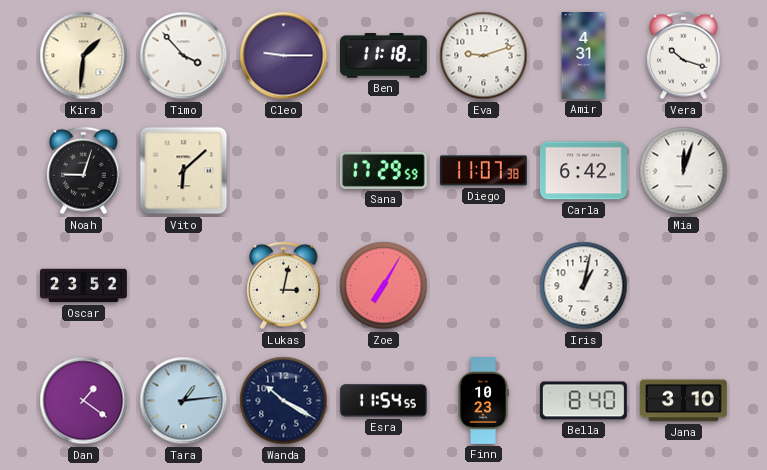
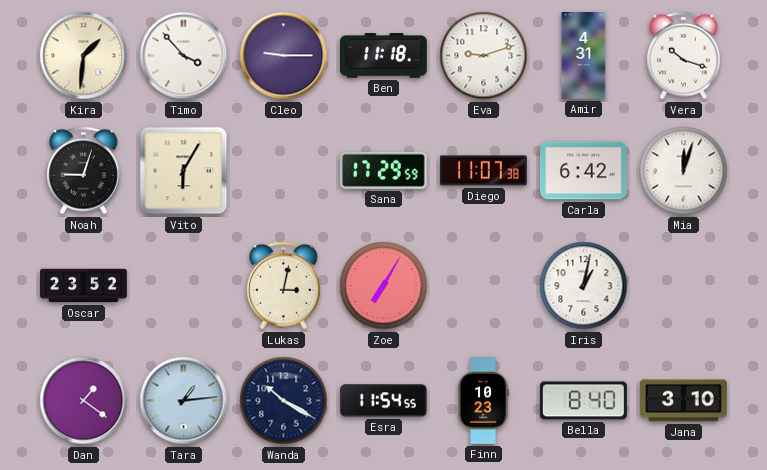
Vito: 6:08 -> 6:05 (184, 171)
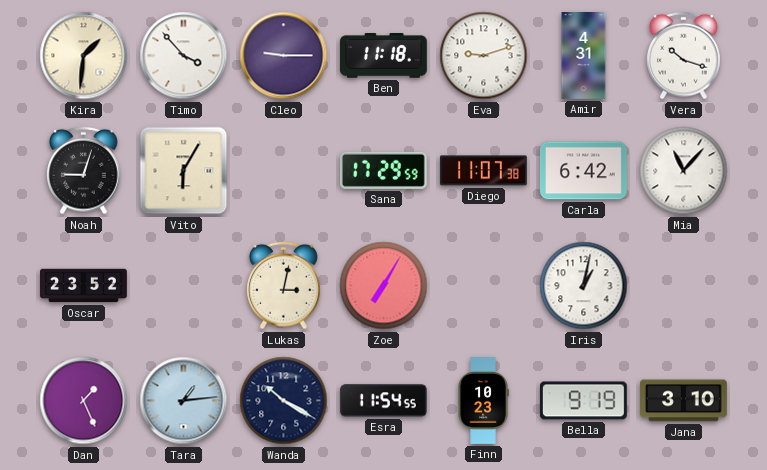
Mia: 12:03 -> 11:07 (684, 171)
Dan: 1:21 -> 1:26 (84, 401)
Bella: 8:40 -> 9:19 (583, 401)
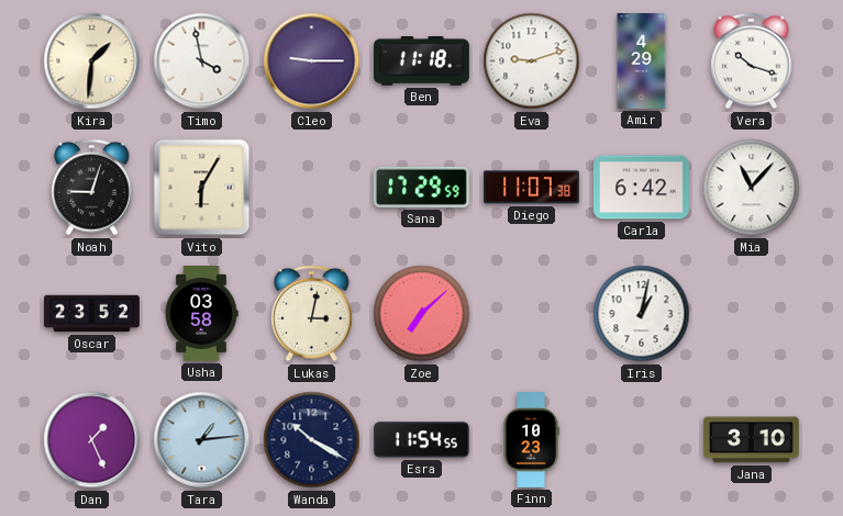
Timo: 3:53 -> 3:58 (202, 61)
Amir: 4:31 -> 4:29 (642, 61)
Usha: none -> 03:58 (201, 314)
Zoe: 7:05 -> 7:08 (422, 314)
Bella: 9:19 -> none (583, 401)
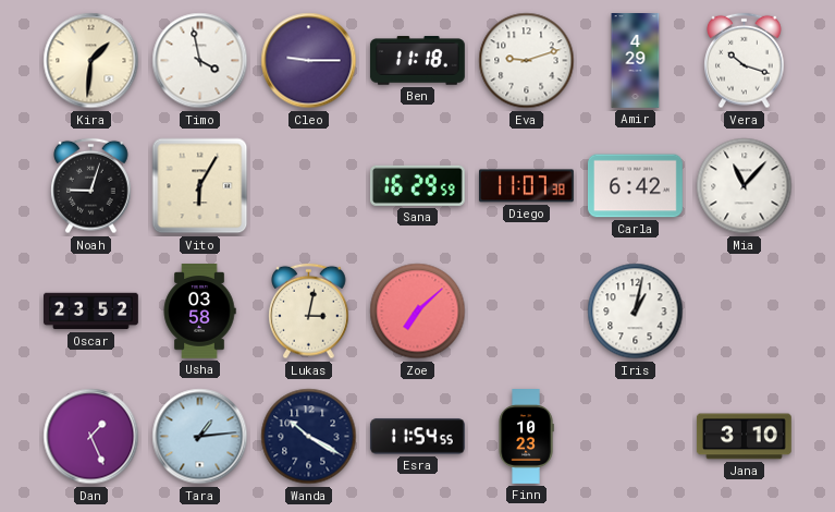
Sana: 17:29 -> 16:29 (417, 185)
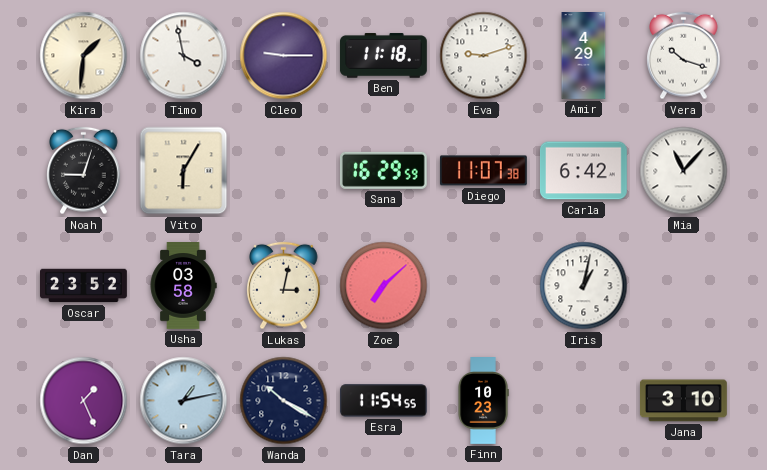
Tara: 1:14 -> 1:13 (184, 401)
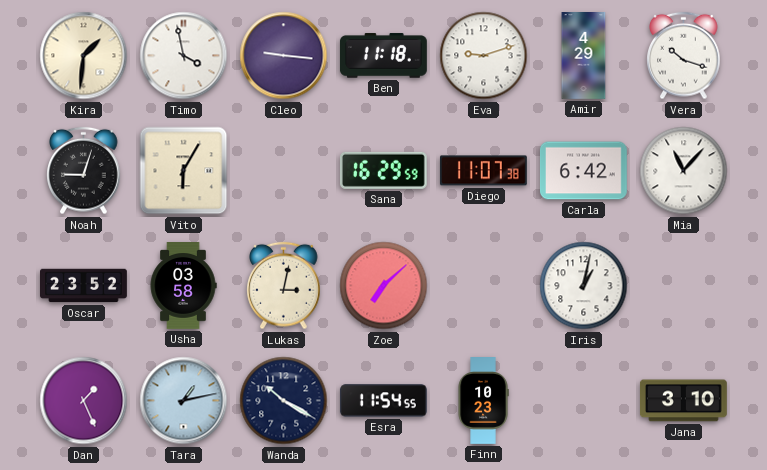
Cleo: 9:15 -> 9:16 (284, 56)
